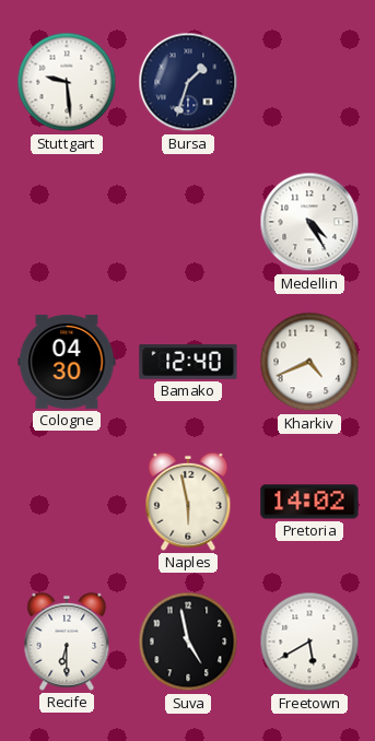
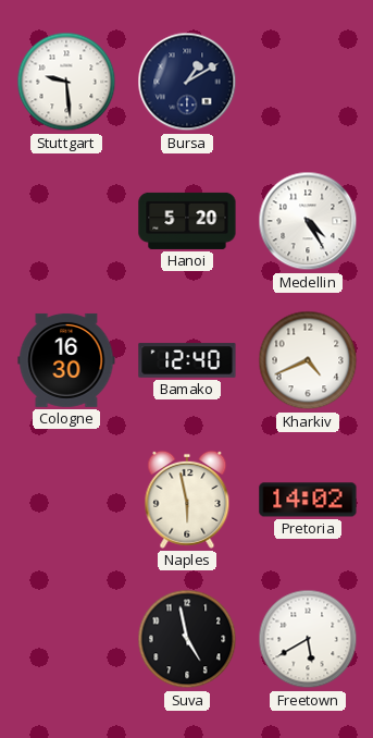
Bursa: 1:33 -> 1:10 (187, 82)
Hanoi: none -> 5:20 (187, 221)
Cologne: 04:30 -> 16:30 (66, 360)
Recife: 6:30 -> none (67, 642)
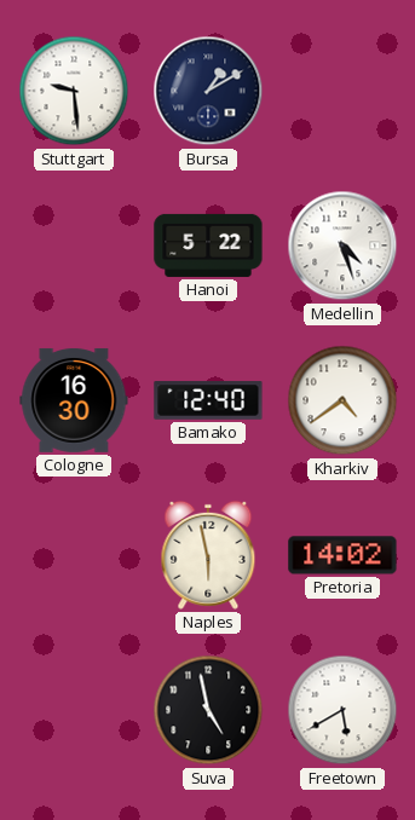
Hanoi: 5:20 -> 5:22 (208, 246)
Medellin: 4:25 -> 4:27 (342, 246)
Kharkiv: 4:41 -> 4:39 (342, 400)
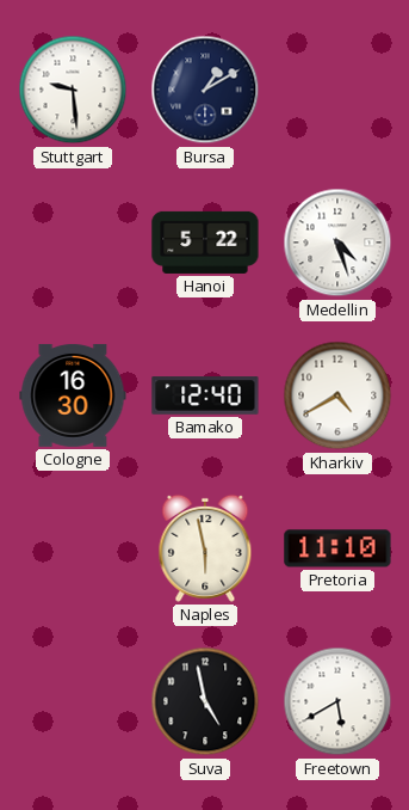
Kharkiv: 4:39 -> 4:40 (337, 395)
Pretoria: 14:02 -> 11:10 (337, 548)
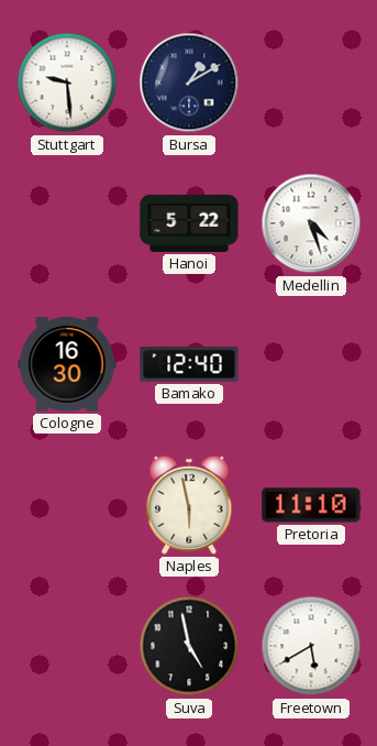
Kharkiv: 4:40 -> none (337, 395)
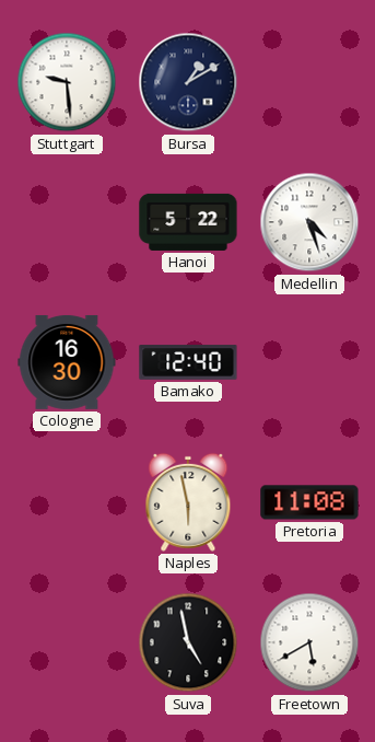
Pretoria: 11:10 -> 11:08 (309, 502)
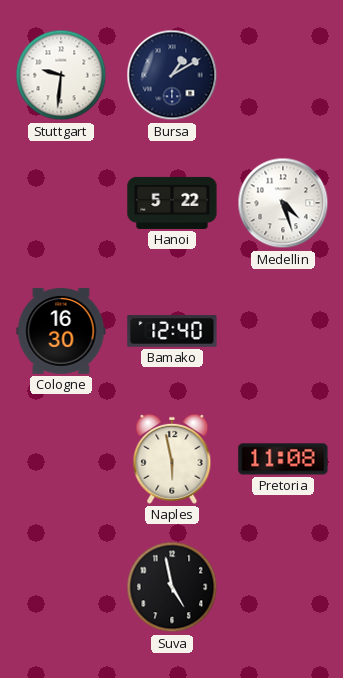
Stuttgart: 9:29 -> 9:31 (61, 75)
Freetown: 5:40 -> none (309, 642)
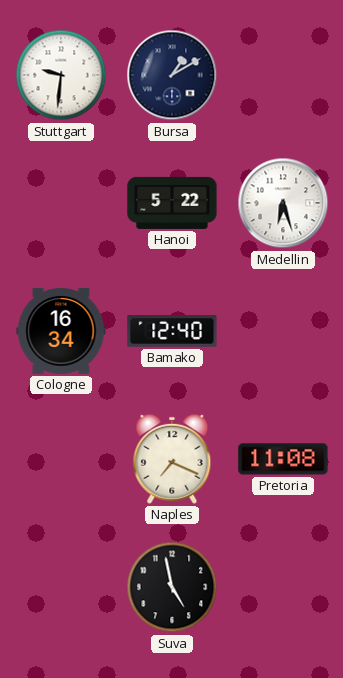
Medellin: 4:27 -> 6:27 (283, 203)
Cologne: 16:30 -> 16:34 (61, 331)
Naples: 5:58 -> 7:19 (172, 459)
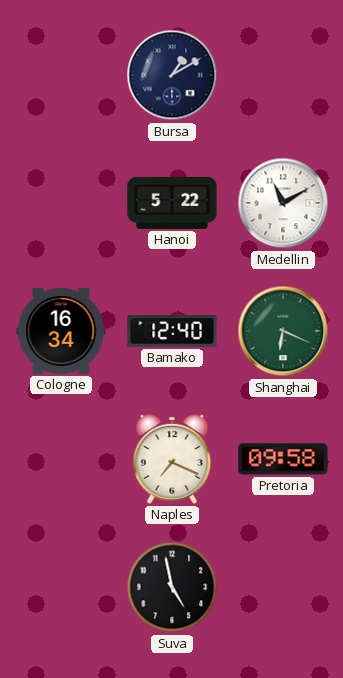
Stuttgart: 9:31 -> none (61, 75)
Medellin: 6:27 -> 11:10 (283, 203)
Shanghai: none -> 6:19 (283, 331)
Pretoria: 11:08 -> 09:58 (283, 459)
